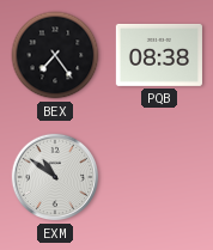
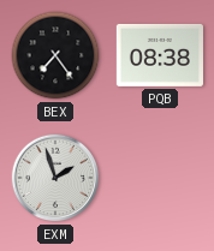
EXM: 10:51 -> 1:57 (55, 178)
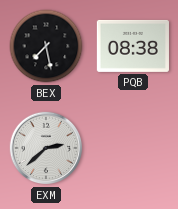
BEX: 7:24 -> 7:28 (46, 46)
EXM: 1:57 -> 2:38 (46, 148)
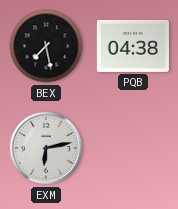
PQB: 08:38 -> 04:38 (133, 46)
EXM: 2:38 -> 6:13 (46, 148)
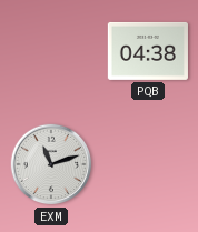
BEX: 7:28 -> none (46, 46)
EXM: 6:13 -> 11:12 (51, 164)
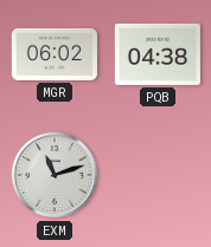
MGR: none -> 06:02 (55, 54)
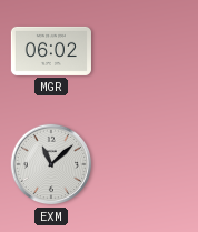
PQB: 04:38 -> none (158, 54)
EXM: 11:12 -> 11:08 (51, 164)
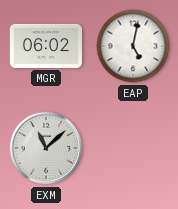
EAP: none -> 5:02 (133, 46)
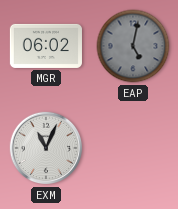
EAP dial: white -> grey (133, 46)
EXM: 11:08 -> 11:04 (46, 148)
